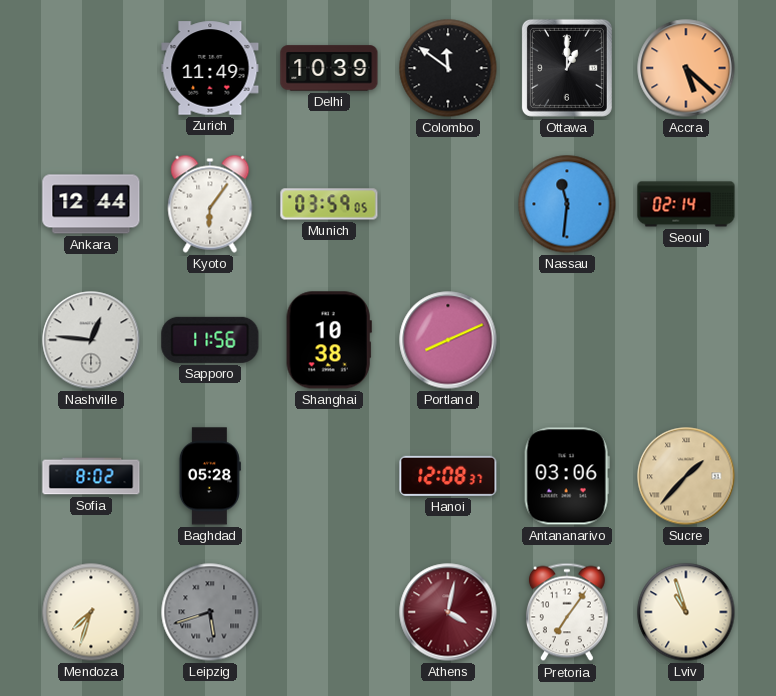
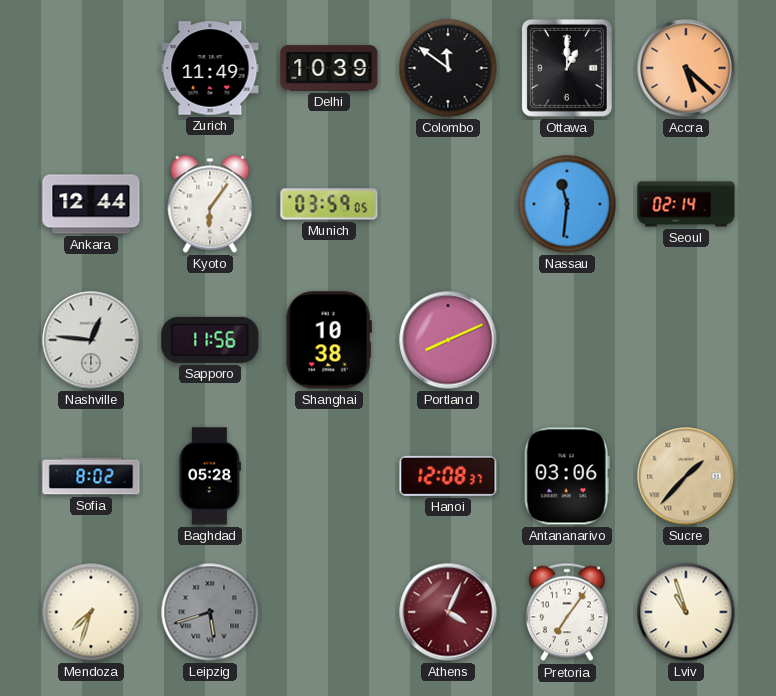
Athens: 4:02 -> 4:04 (448, 612)
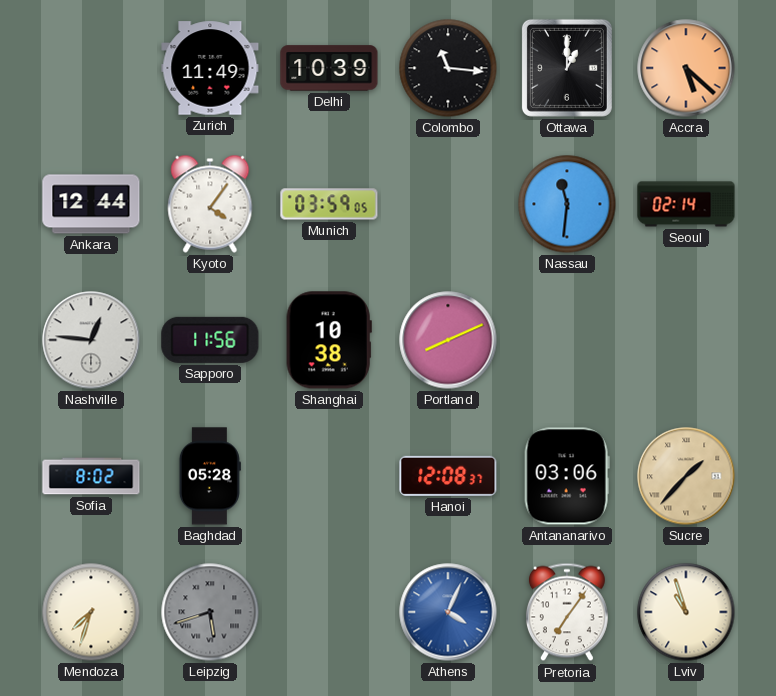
Colombo: 11:51 -> 11:16 (448, 68)
Kyoto: 6:06 -> 4:06 (210, 204)
Athens dial: burgundy -> blue (448, 612)
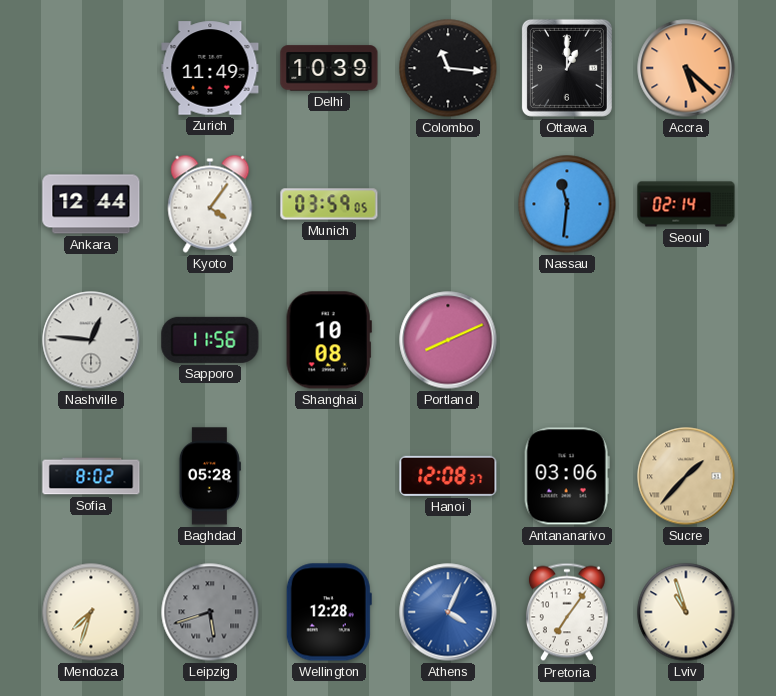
Shanghai: 10:38 -> 10:08 (329, 340)
Wellington: none -> 12:28 (329, 612)
